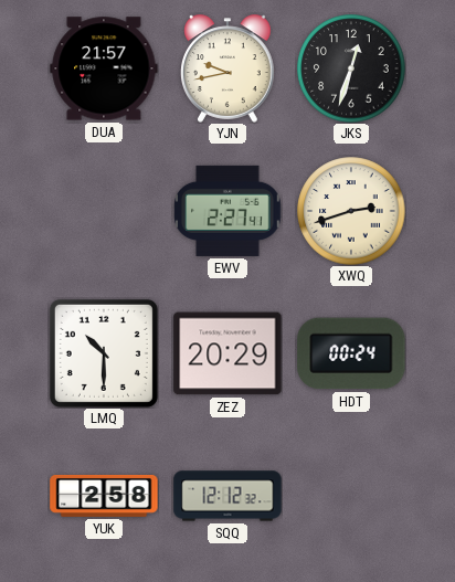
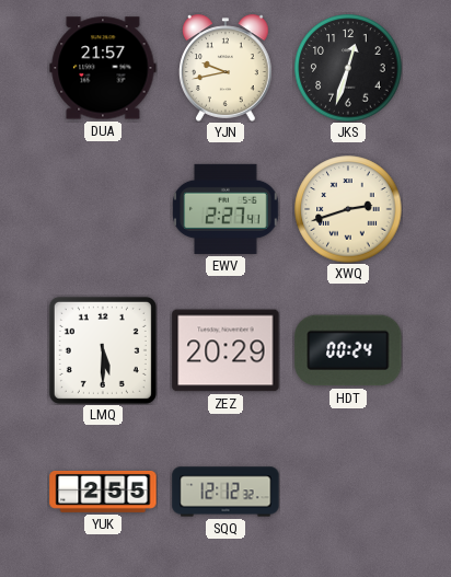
LMQ: 10:30 -> 5:30 (103, 350)
YUK: 2:58 -> 2:55 (103, 492)
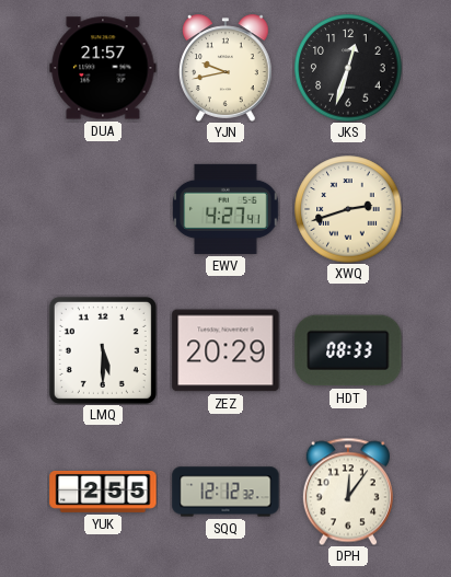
EWV: 2:27 -> 4:27 (225, 209)
HDT: 00:24 -> 08:33 (348, 350)
DPH: none -> 12:06 (348, 492)
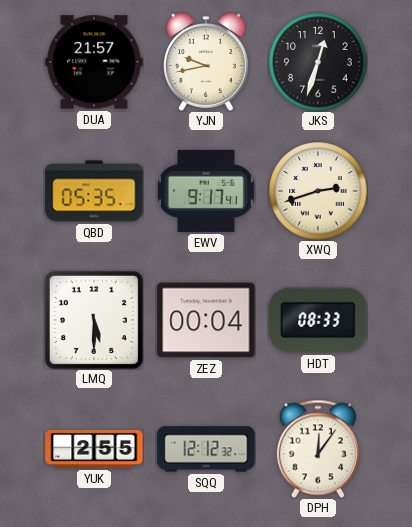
QBD: none -> 05:35 (94, 191)
EWV: 4:27 -> 9:17 (206, 191)
ZEZ: 20:29 -> 00:04 (206, 320)
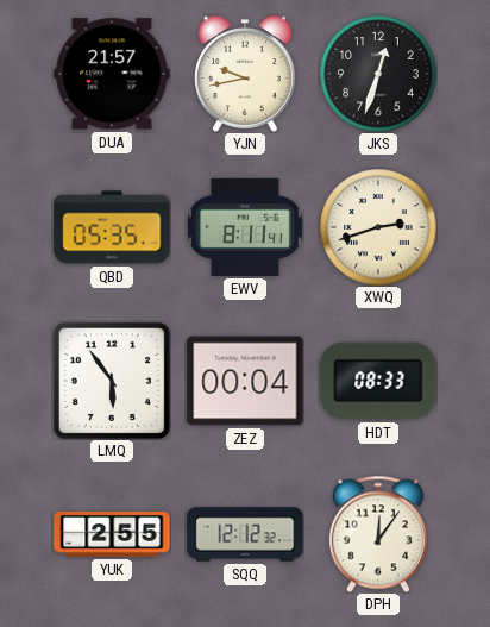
EWV: 9:17 -> 8:11 (245, 227)
LMQ: 5:30 -> 5:54 (112, 381)
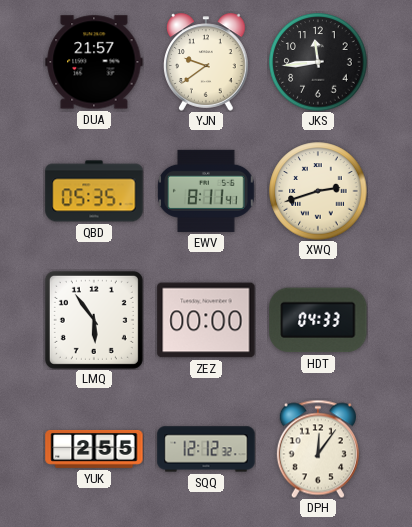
YJN: 9:43 -> 9:39 (207, 62)
JKS: 12:33 -> 11:44 (318, 62)
ZEZ: 00:04 -> 00:00 (206, 320)
HDT: 08:33 -> 04:33 (318, 320)
